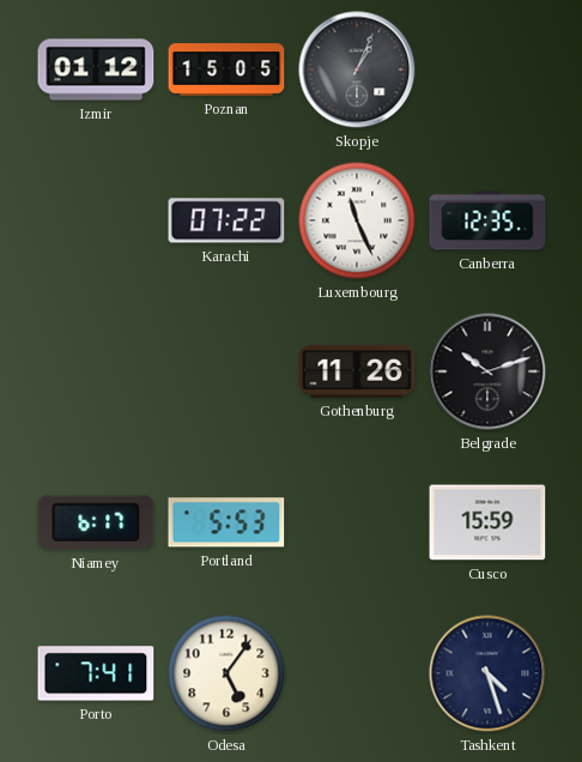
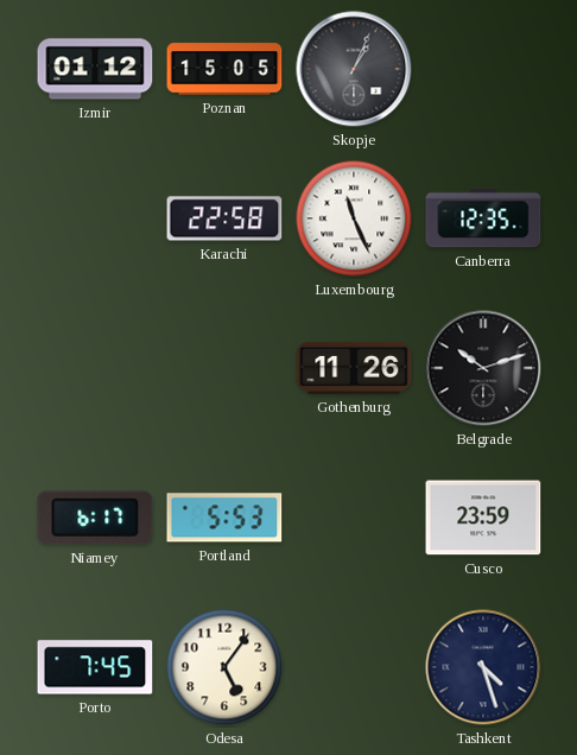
Karachi: 07:22 -> 22:58 (224, 218)
Cusco: 15:59 -> 23:59 (483, 518)
Porto: 7:41 -> 7:45 (95, 667)
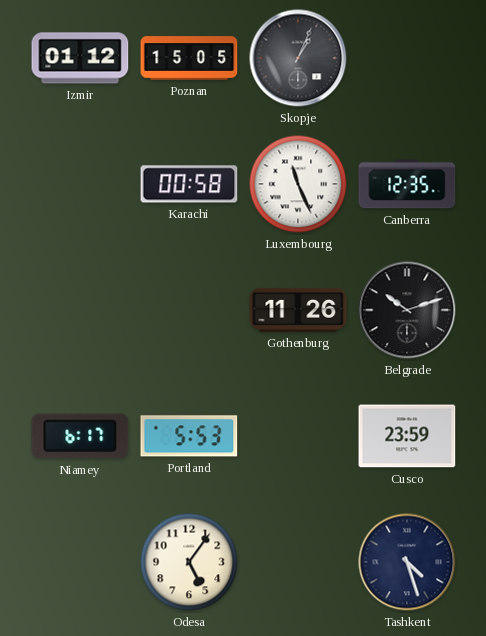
Karachi: 22:58 -> 00:58 (189, 184)
Porto: 7:45 -> none (95, 667)
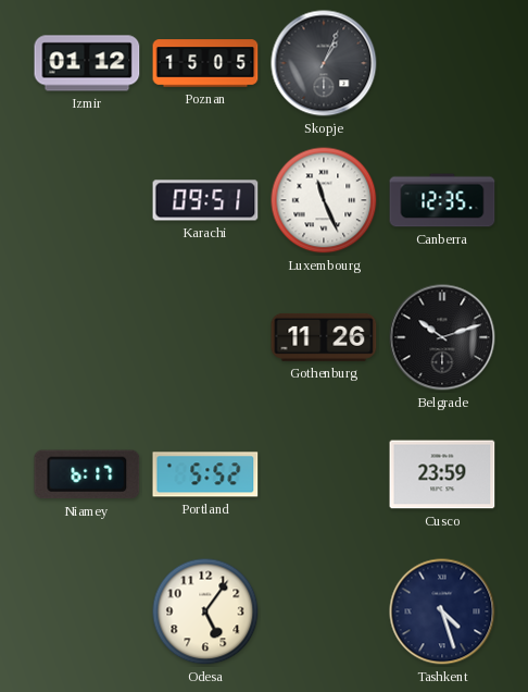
Karachi: 00:58 -> 09:51 (205, 200)
Portland: 5:53 -> 5:52 (205, 474)
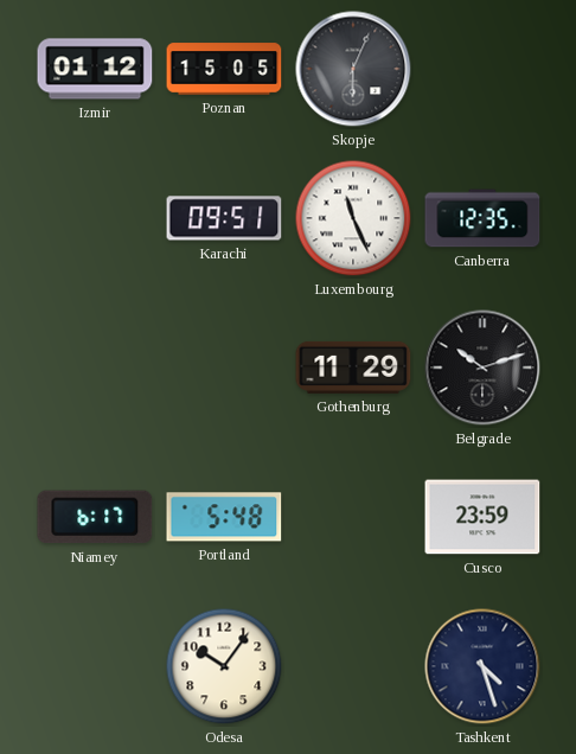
Skopje: 1:04 -> 6:04 (353, 69)
Gothenburg: 11:26 -> 11:29 (353, 368)
Portland: 5:52 -> 5:48 (224, 517)
Odesa: 5:06 -> 10:06 (224, 666)
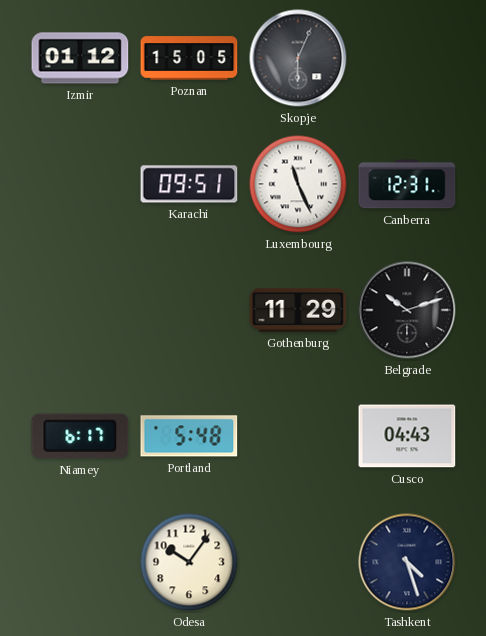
Canberra: 12:35 -> 12:31 (407, 184)
Cusco: 23:59 -> 04:43 (407, 436)
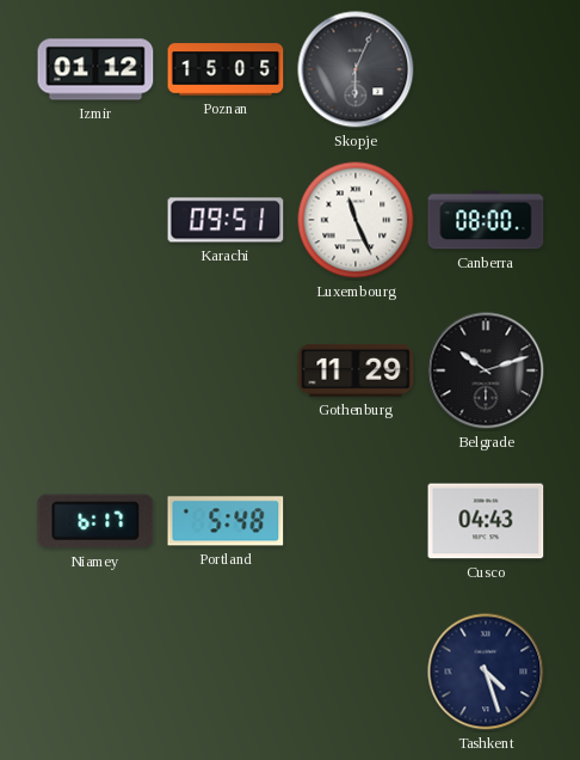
Canberra: 12:31 -> 08:00 (486, 220)
Odesa: 10:06 -> none (189, 562)
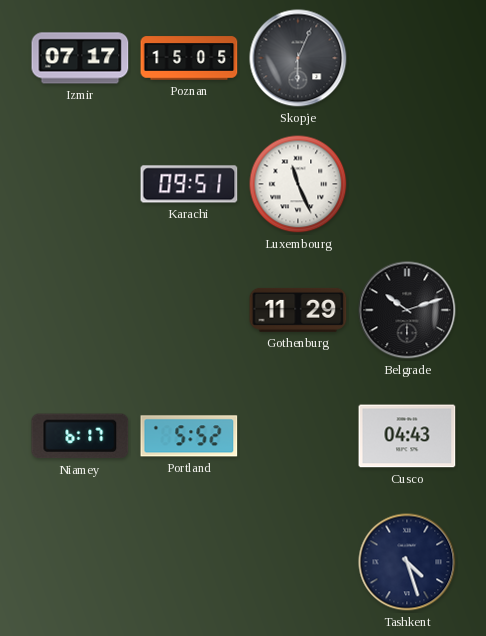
Izmir: 01:12 -> 07:17 (80, 58)
Canberra: 08:00 -> none (486, 220)
Portland: 5:48 -> 5:52 (189, 436)
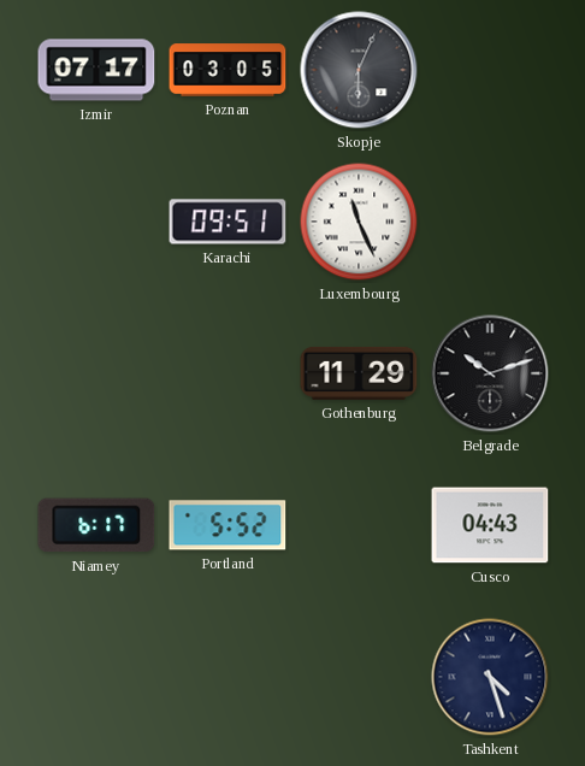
Poznan: 15:05 -> 03:05 (227, 70)
